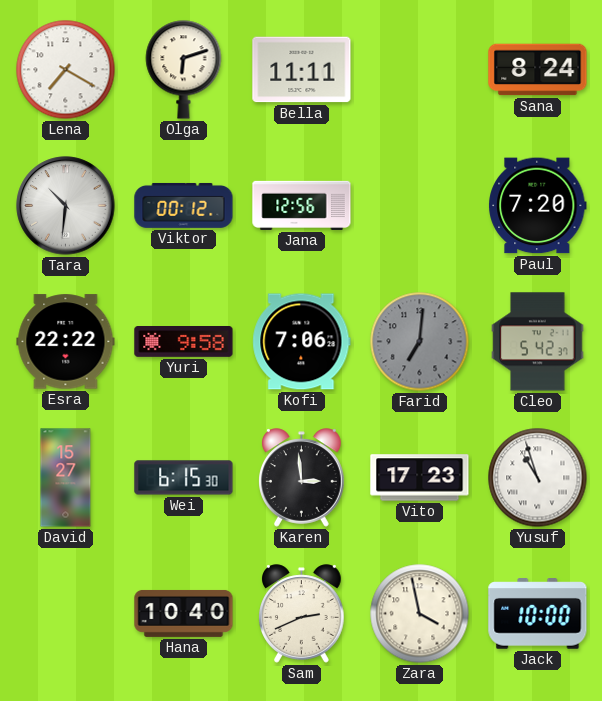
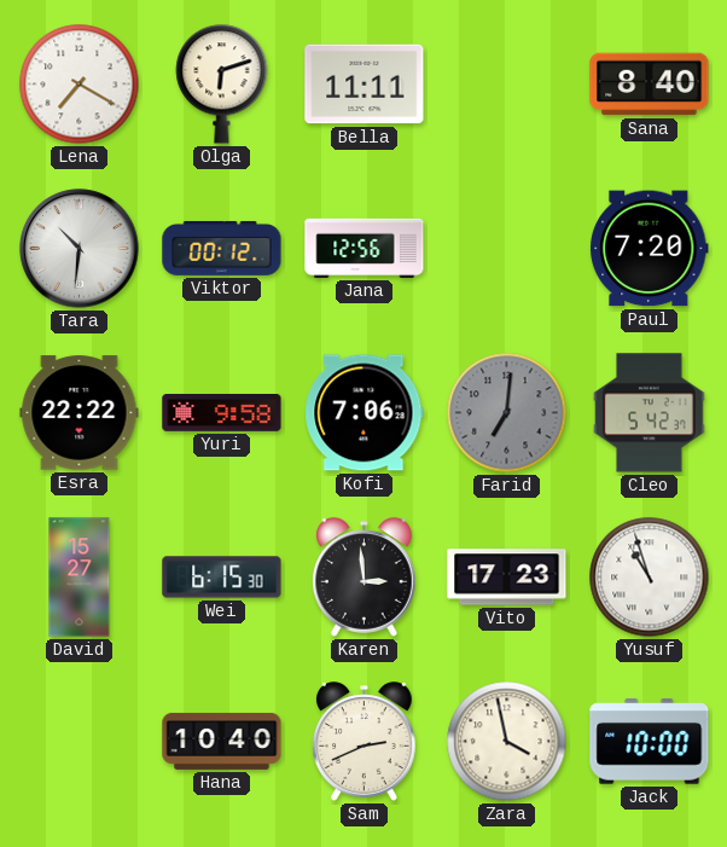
Sana: 8:24 -> 8:40 (650, 85)
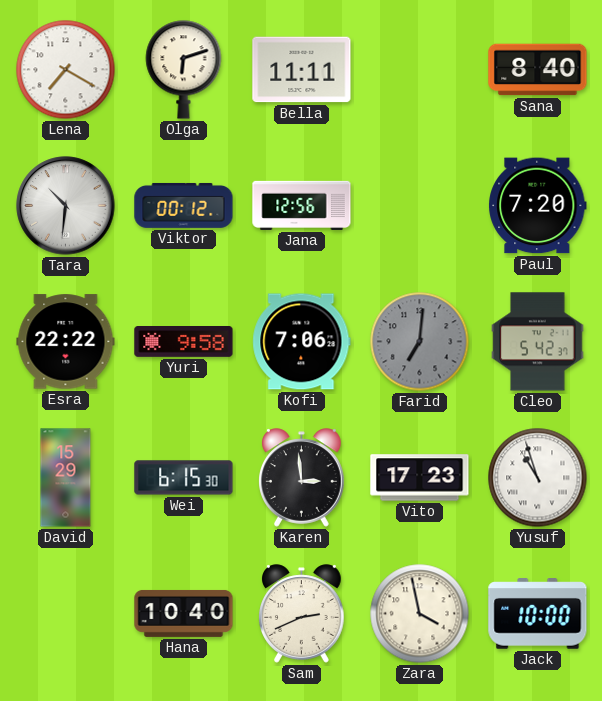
David: 15:27 -> 15:29 (66, 478)
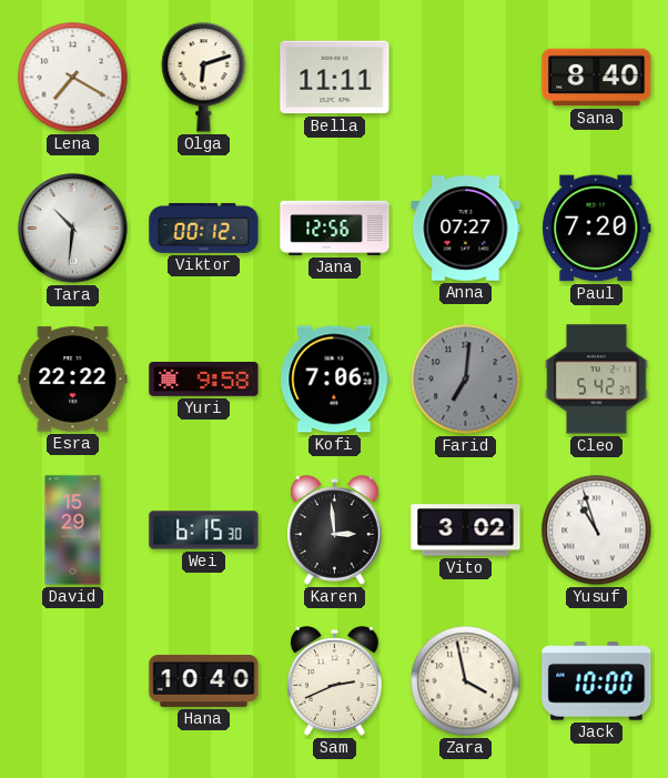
Anna: none -> 07:27 (466, 229)
Vito: 17:23 -> 3:02 (466, 531)
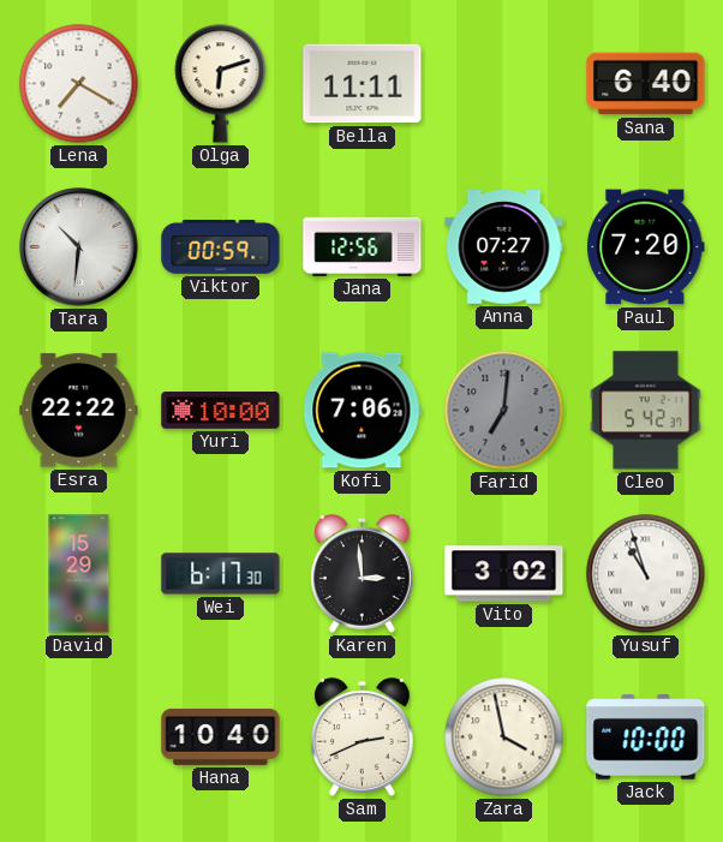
Sana: 8:40 -> 6:40 (646, 84)
Viktor: 00:12 -> 00:59 (221, 246)
Yuri: 9:58 -> 10:00 (221, 411)
Wei: 6:15 -> 6:17 (221, 574)
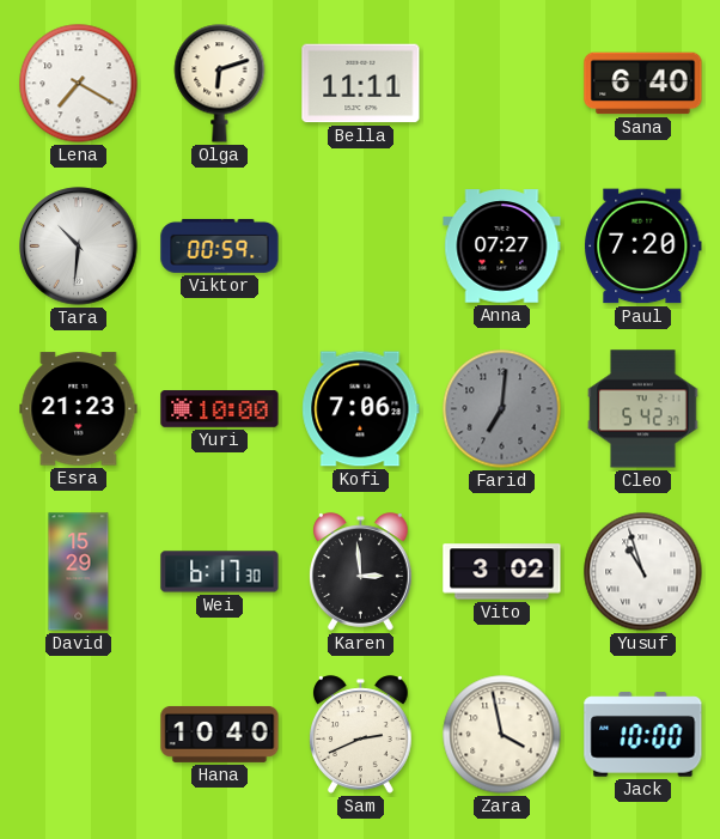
Jana: 12:56 -> none (363, 246)
Esra: 22:22 -> 21:23 (79, 409)
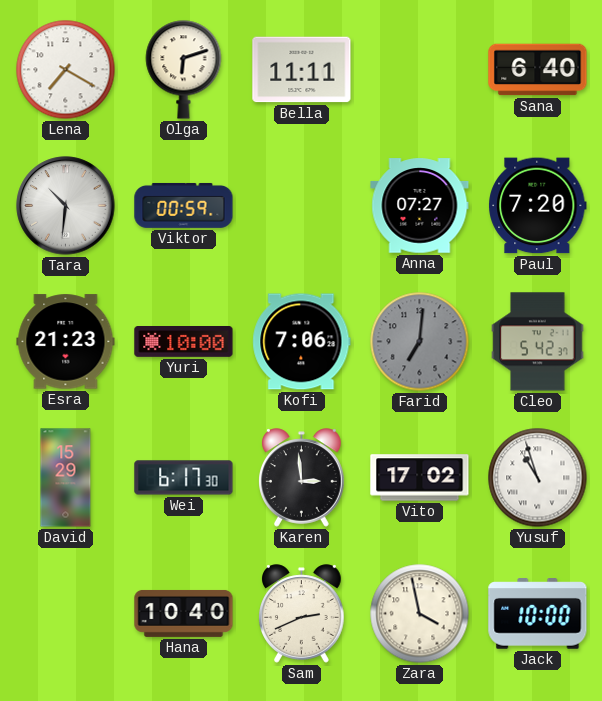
Vito: 3:02 -> 17:02 (420, 478)
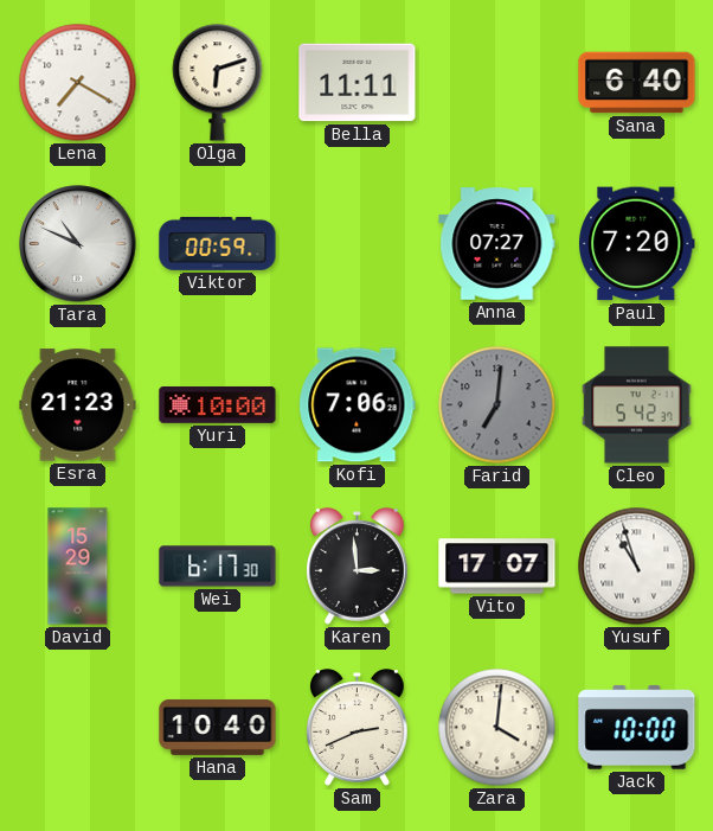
Tara: 10:31 -> 10:49 (78, 244)
Vito: 17:02 -> 17:07 (497, 567)
Zara: 3:58 -> 4:01 (497, 728)
